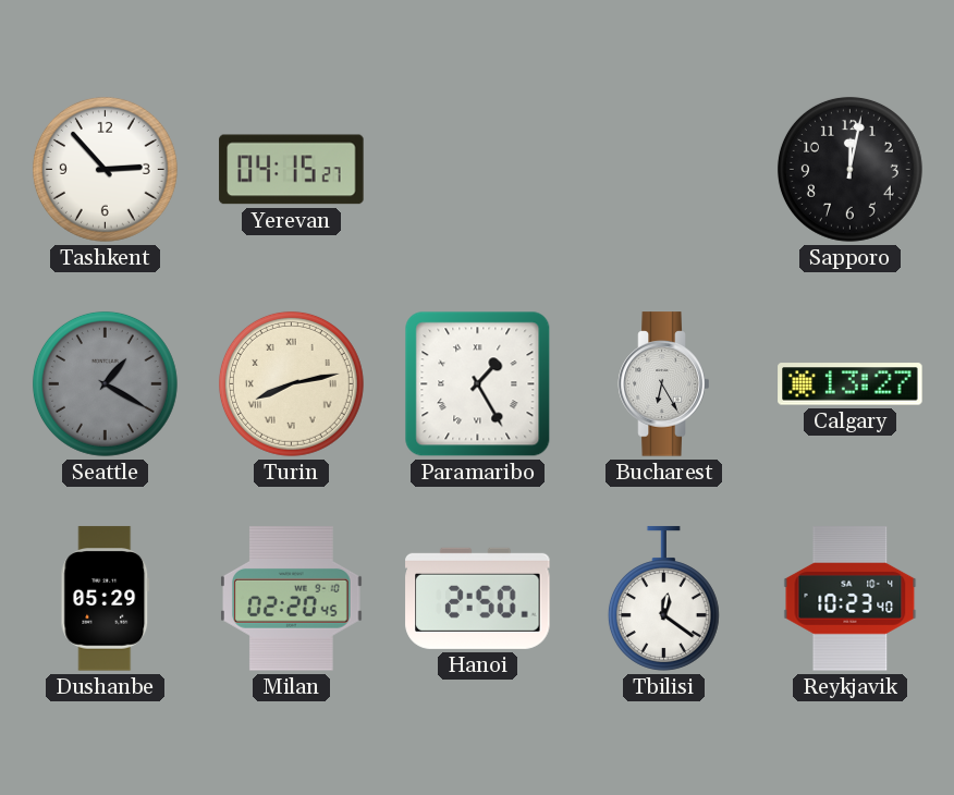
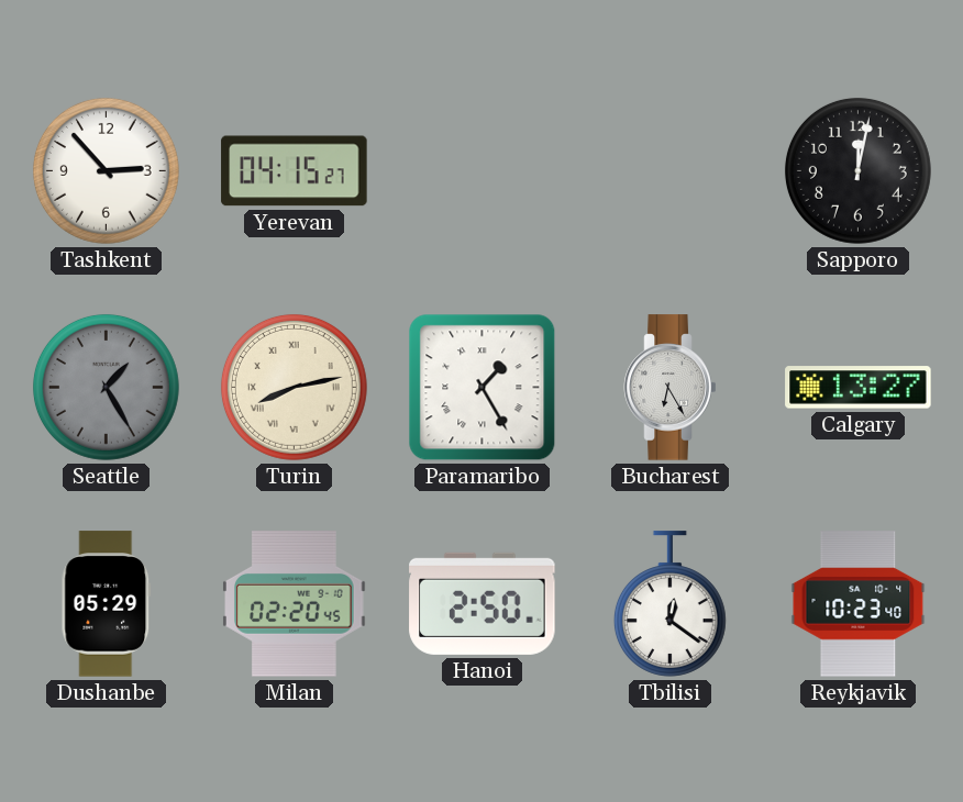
Seattle: 1:20 -> 1:25 (106, 387)
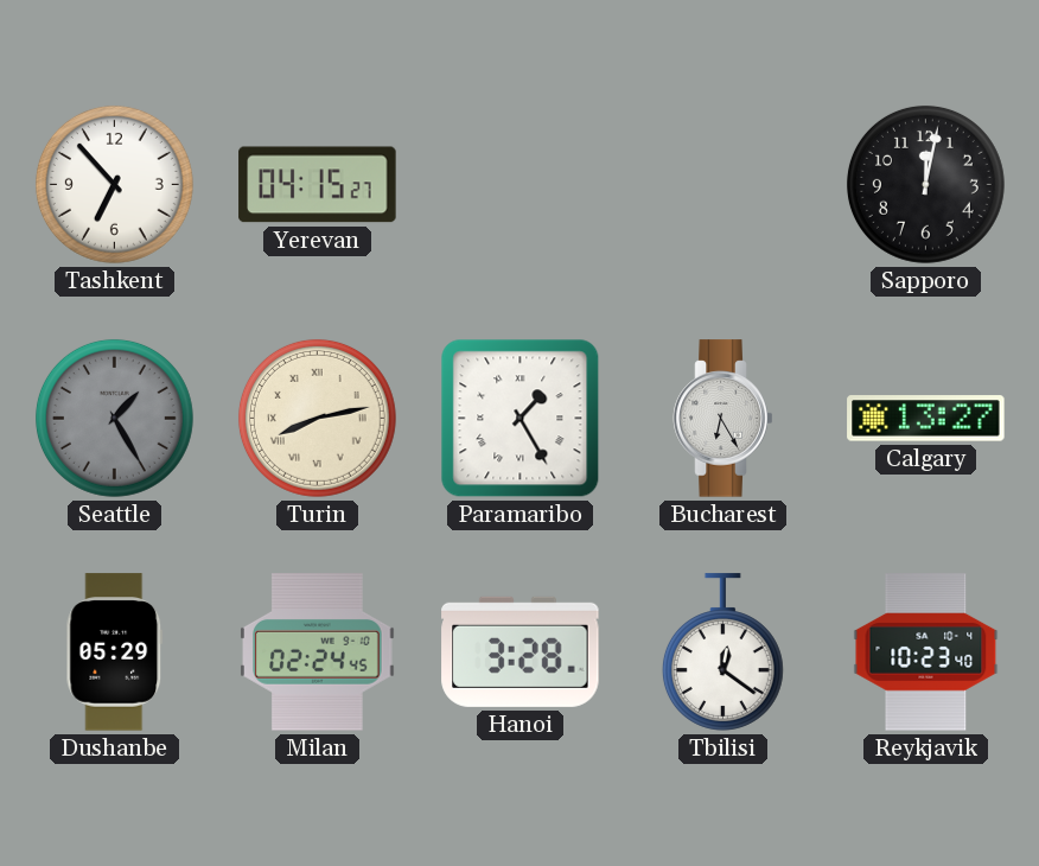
Tashkent: 2:53 -> 6:53 (114, 184)
Milan: 02:20 -> 02:24 (318, 652)
Hanoi: 2:50 -> 3:28 (521, 651)
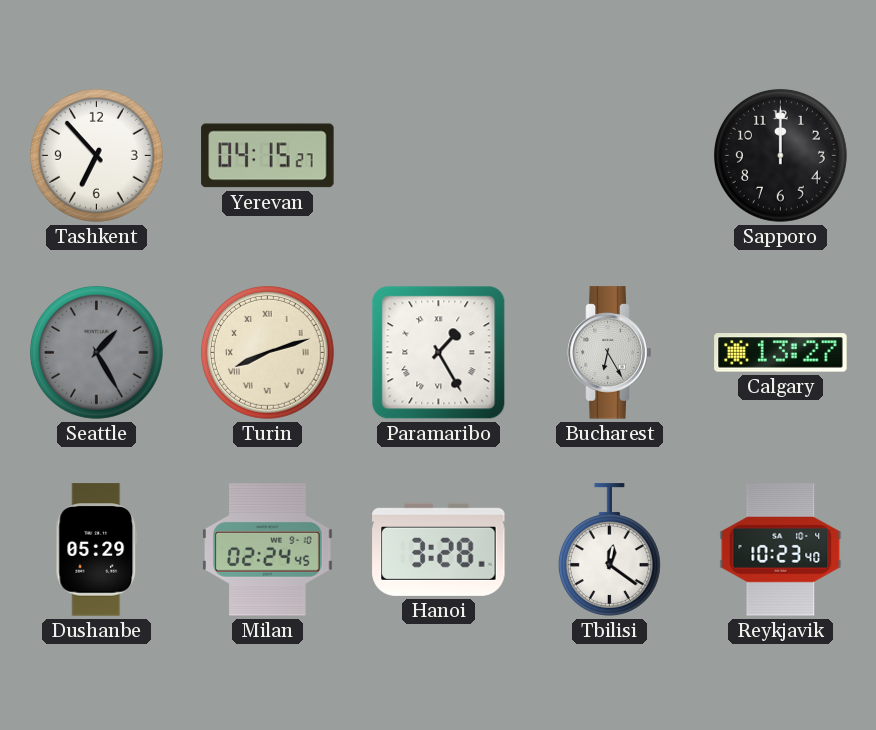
Sapporo: 12:02 -> 12:00 (780, 155)
Turin: 8:13 -> 8:12 (267, 352)
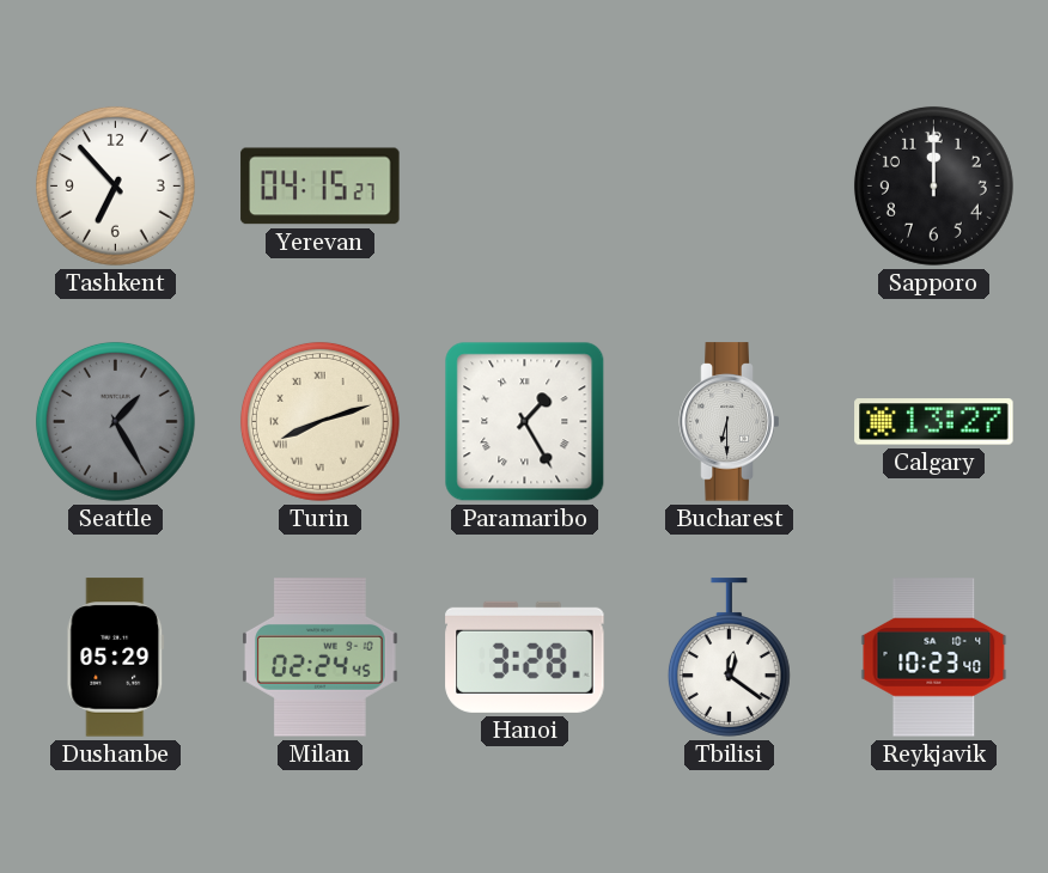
Bucharest: 6:25 -> 6:30 (730, 422)
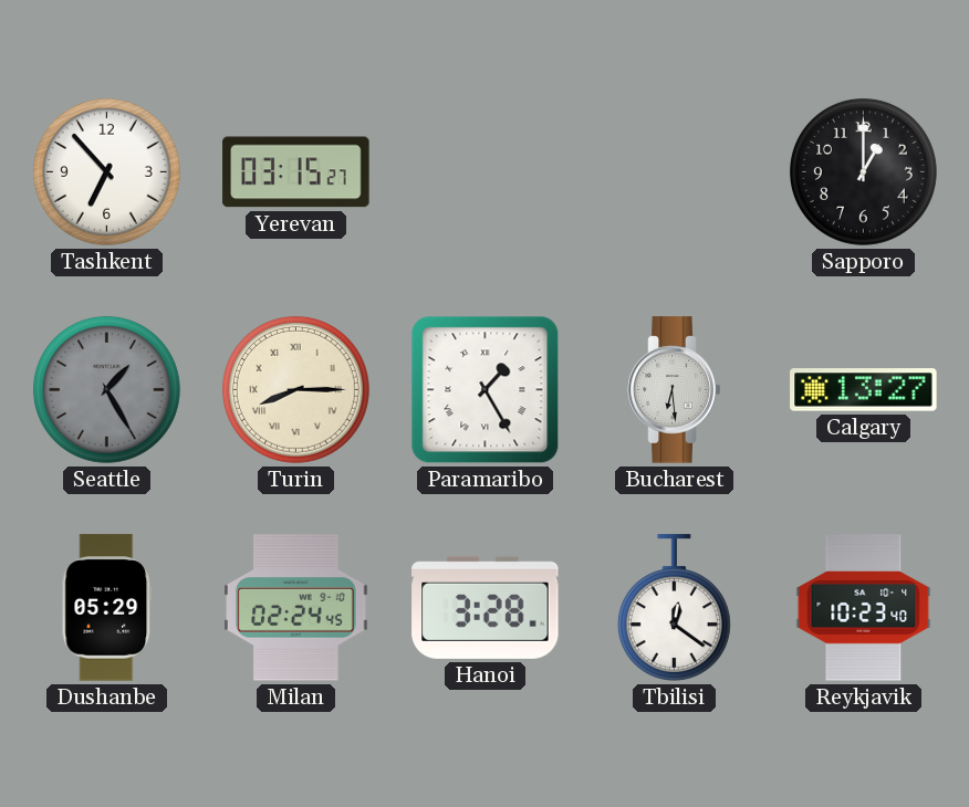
Yerevan: 04:15 -> 03:15 (296, 172)
Sapporo: 12:00 -> 1:00 (863, 171)
Turin: 8:12 -> 8:15 (295, 389)
Bucharest: 6:30 -> 6:29 (675, 390)
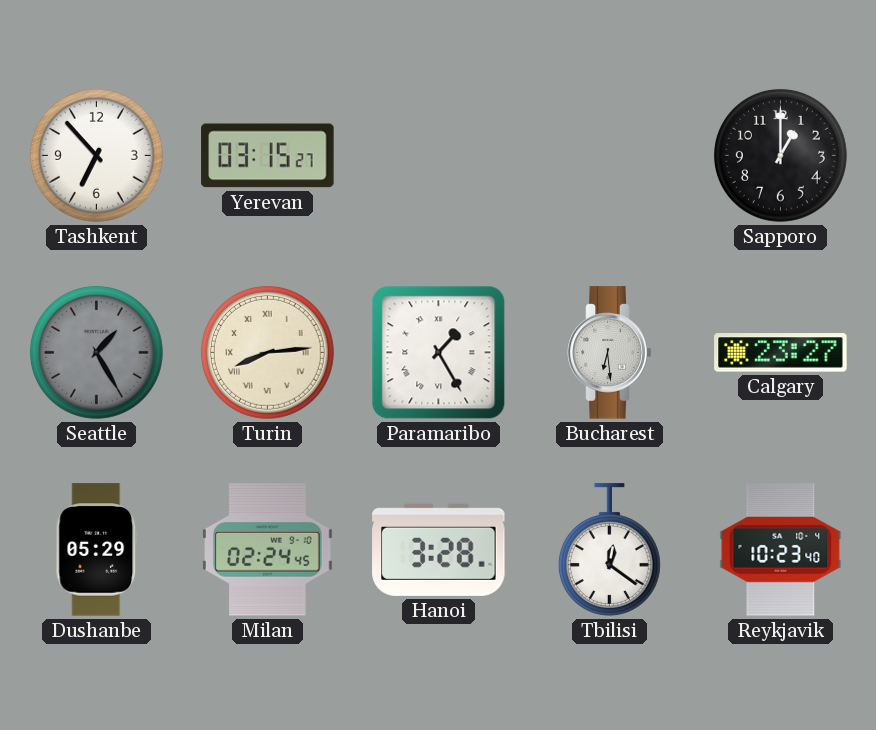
Turin: 8:15 -> 8:14 (267, 352)
Calgary: 13:27 -> 23:27 (781, 353)
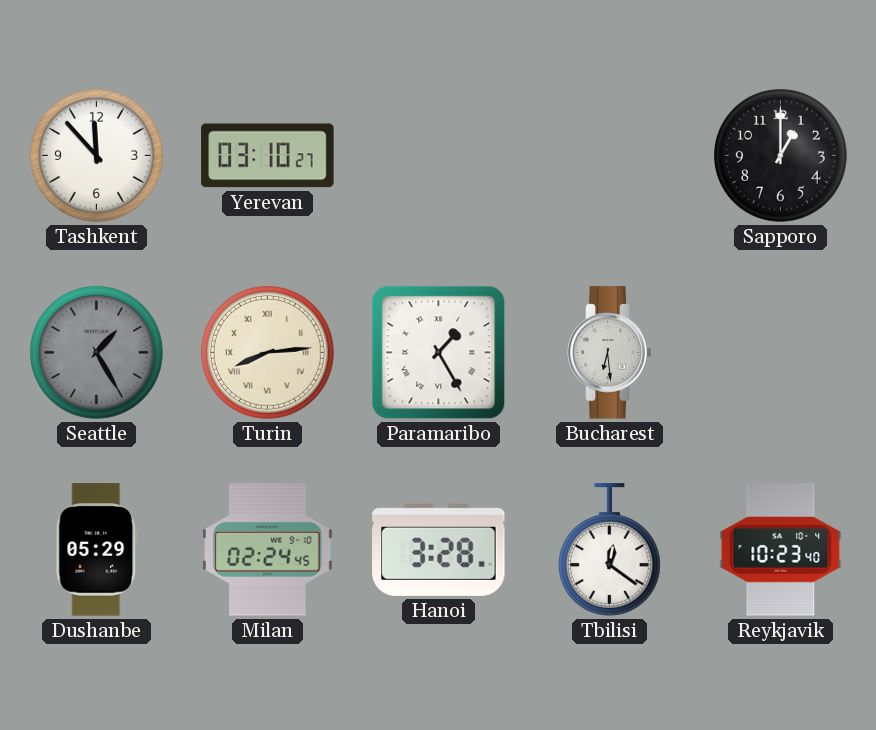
Tashkent: 6:53 -> 11:53 (96, 155)
Yerevan: 03:15 -> 03:10 (268, 156)
Calgary: 23:27 -> none (781, 353)
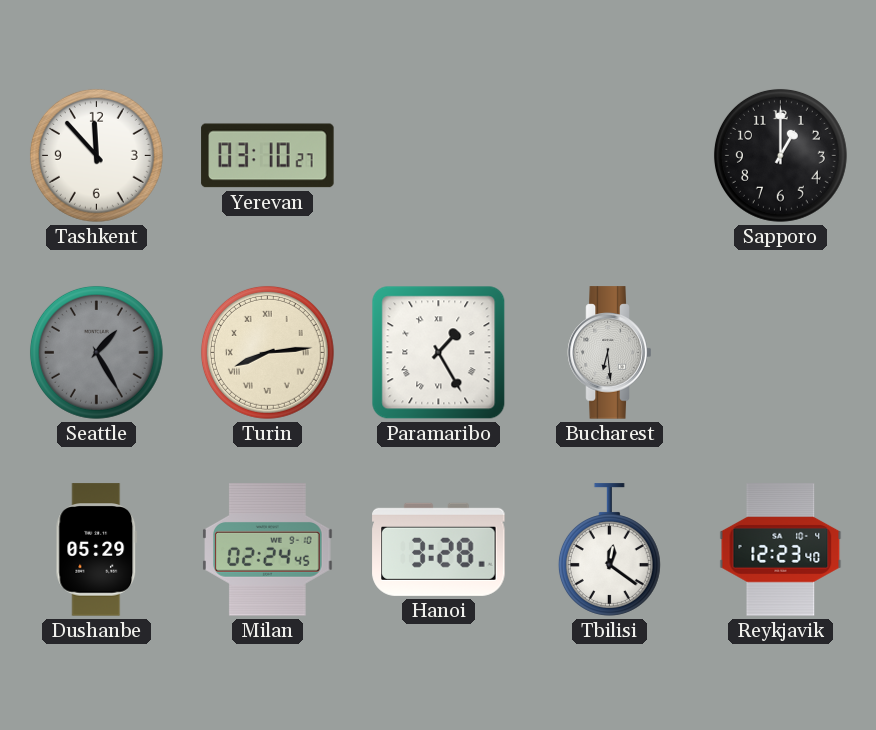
Reykjavik: 10:23 -> 12:23 (781, 550)
